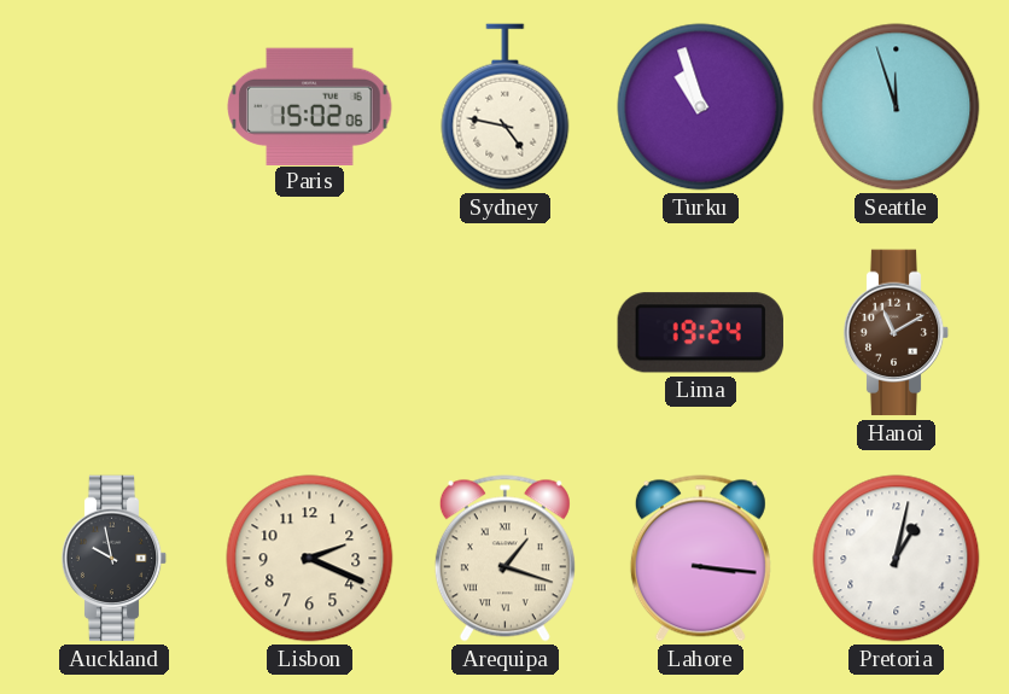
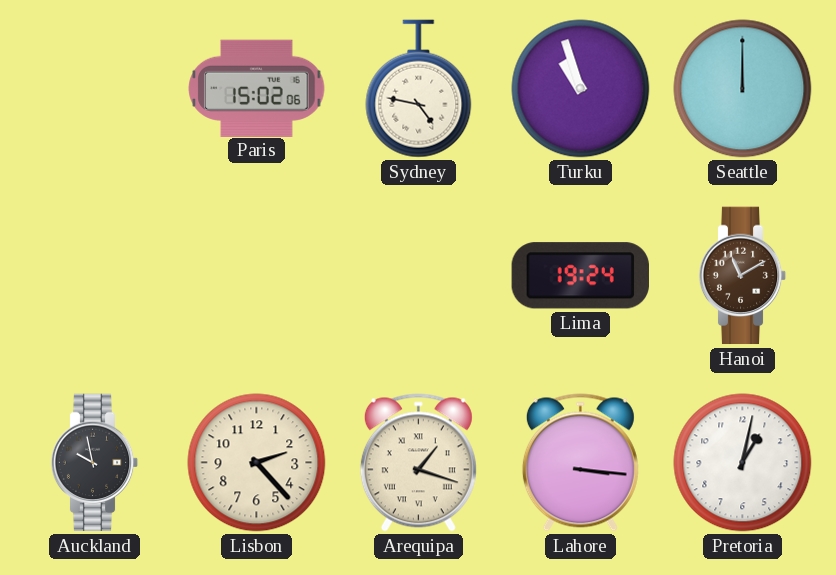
Seattle: 11:57 -> 12:00 (743, 89)
Lisbon: 2:19 -> 2:23 (257, 463)
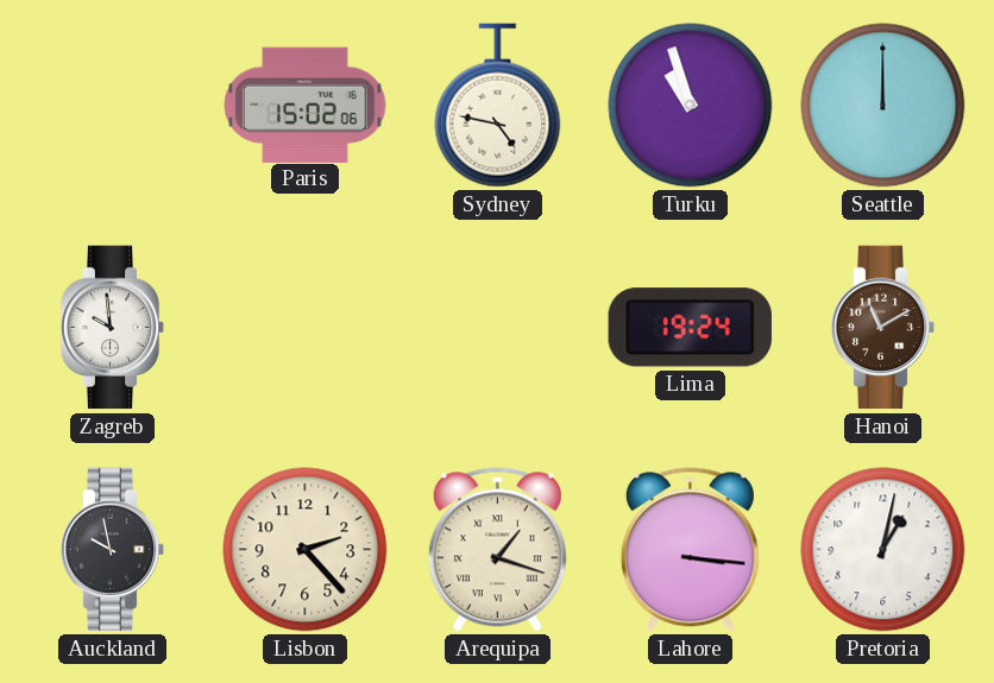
Zagreb: none -> 9:59 (113, 328)
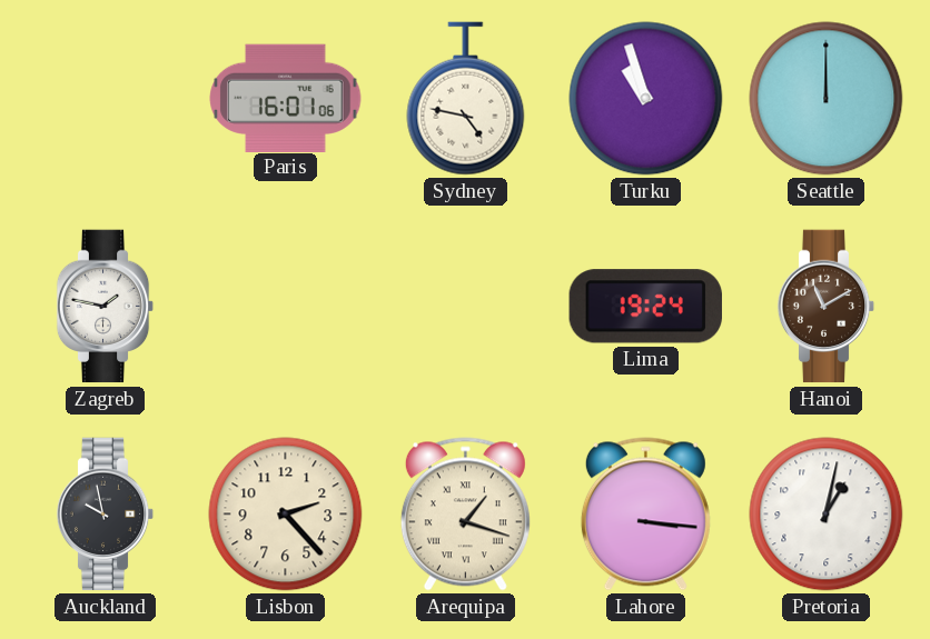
Paris: 15:02 -> 16:01 (286, 98)
Zagreb: 9:59 -> 1:47 (106, 307)
